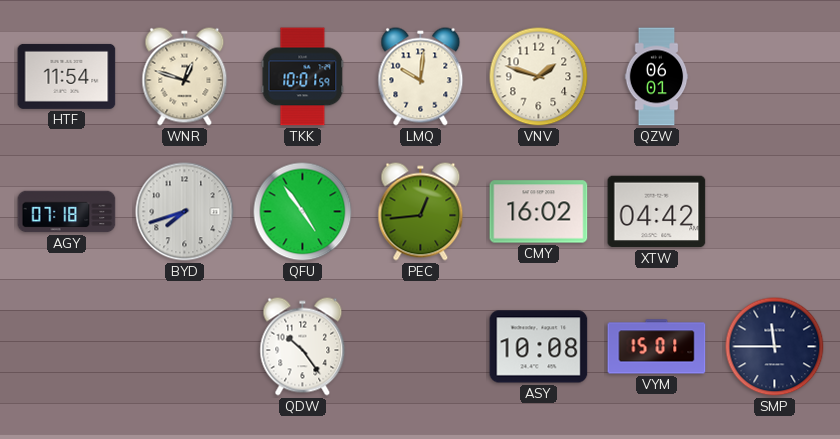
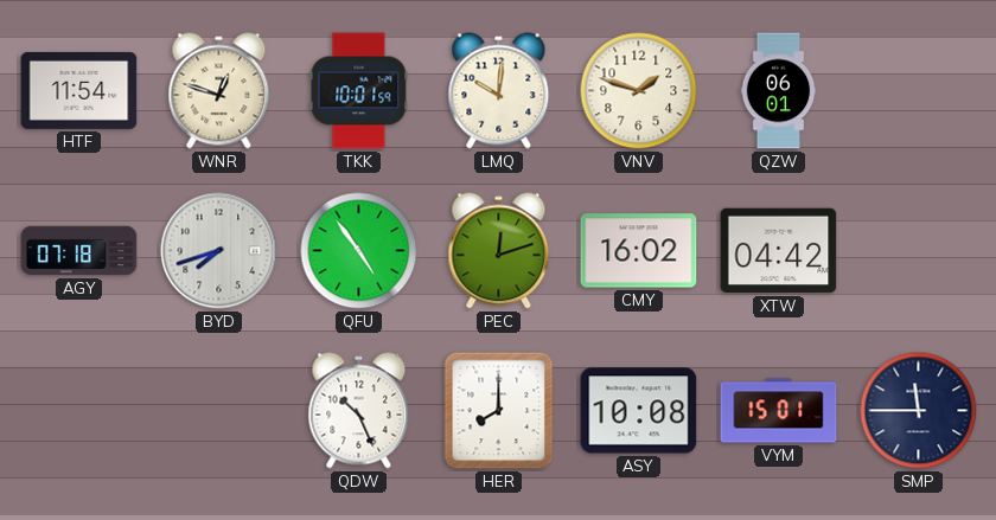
PEC: 12:44 -> 12:12 (499, 251)
QDW: 10:24 -> 10:26 (359, 411)
HER: none -> 8:00 (499, 411)
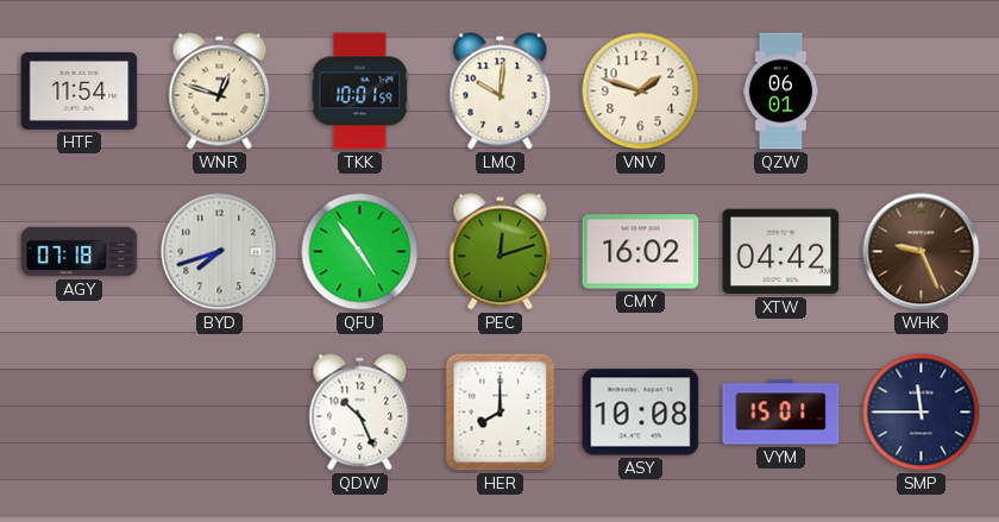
WHK: none -> 9:26 (922, 252)
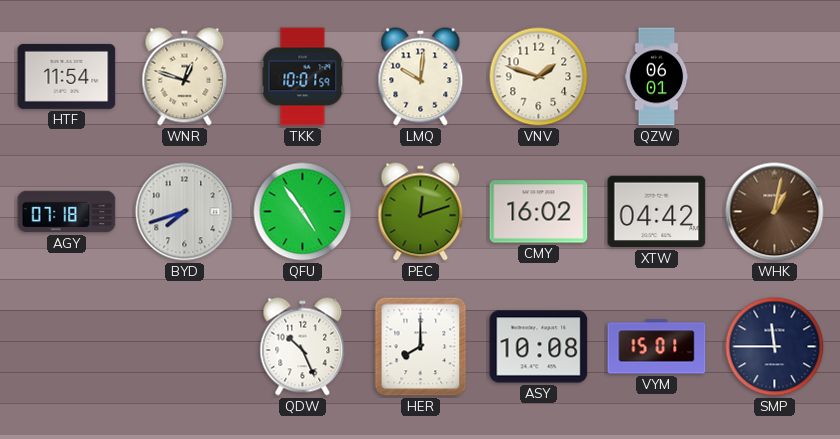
WHK: 9:26 -> 1:02 (775, 212)
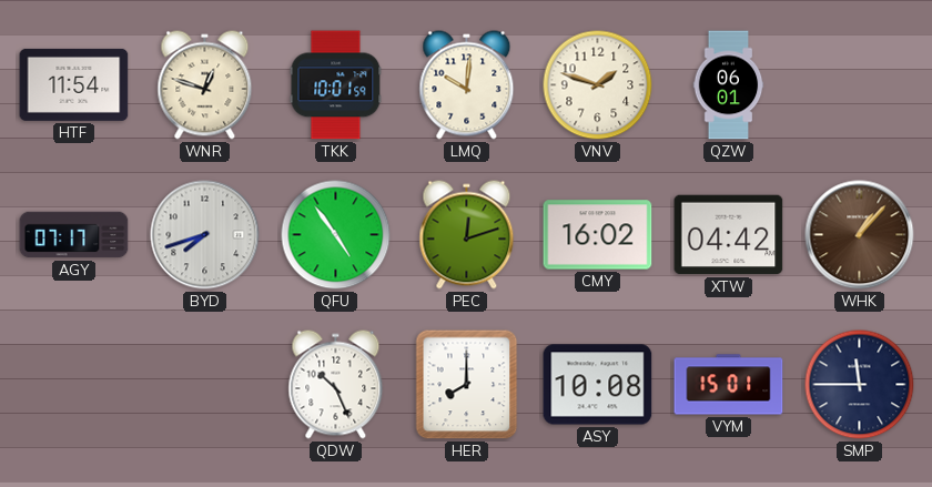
AGY: 07:18 -> 07:17 (74, 235)
WHK: 1:02 -> 1:07 (860, 235)
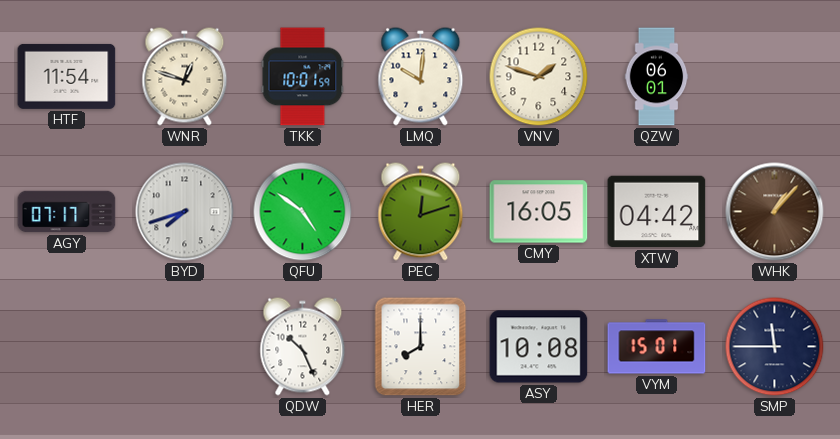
QFU: 4:54 -> 4:51 (303, 212)
CMY: 16:02 -> 16:05 (539, 212)
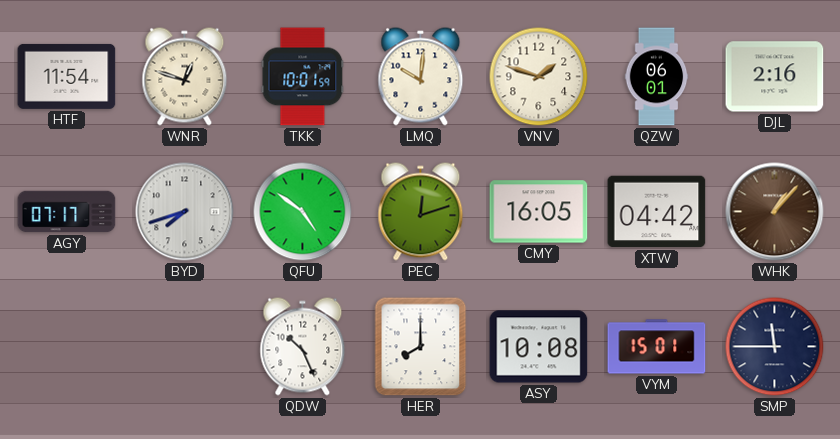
DJL: none -> 2:16 (775, 77)
